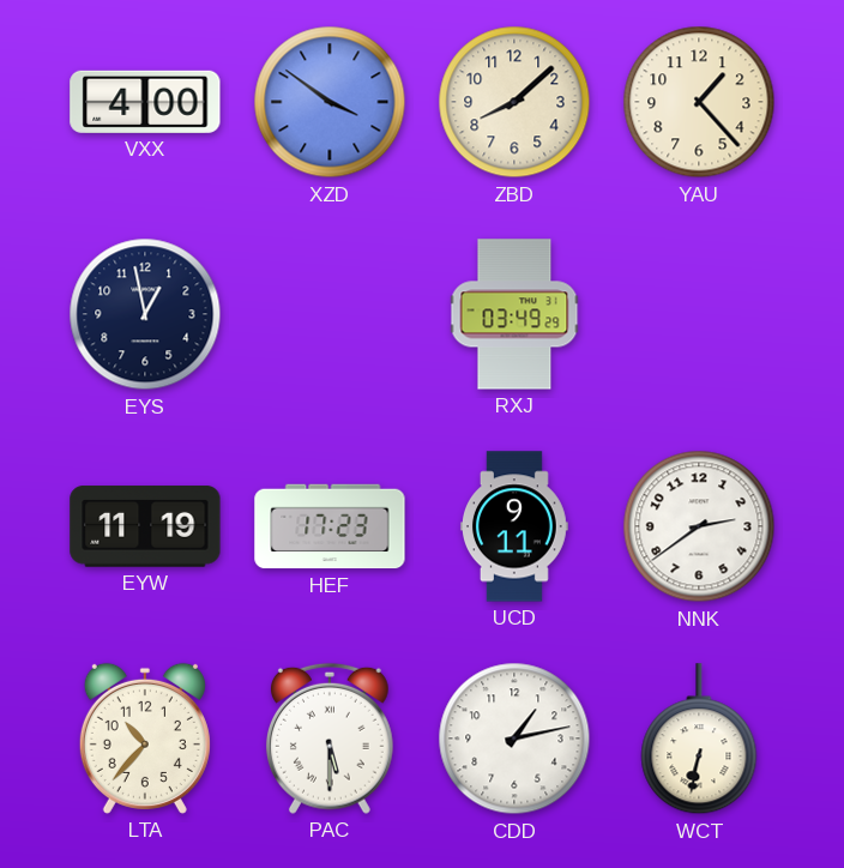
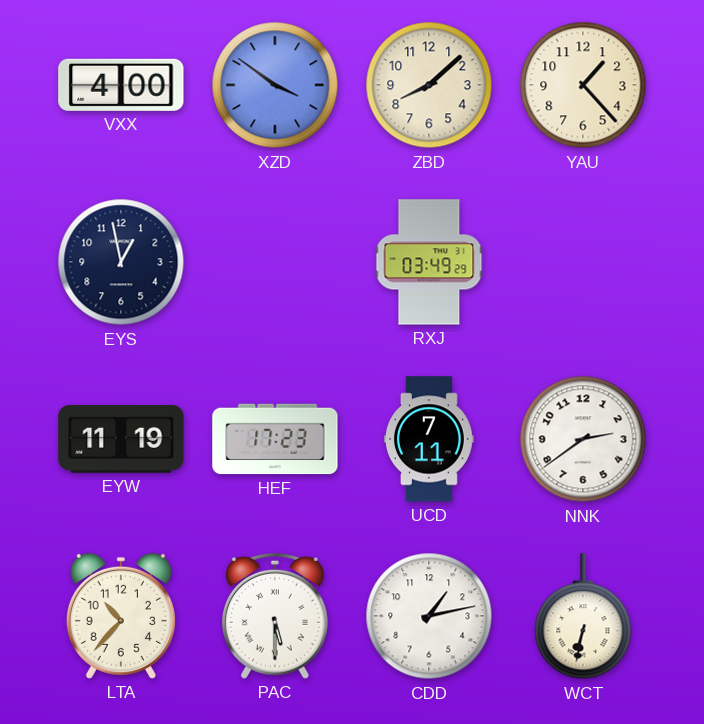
UCD: 9:11 -> 7:11 (429, 439)
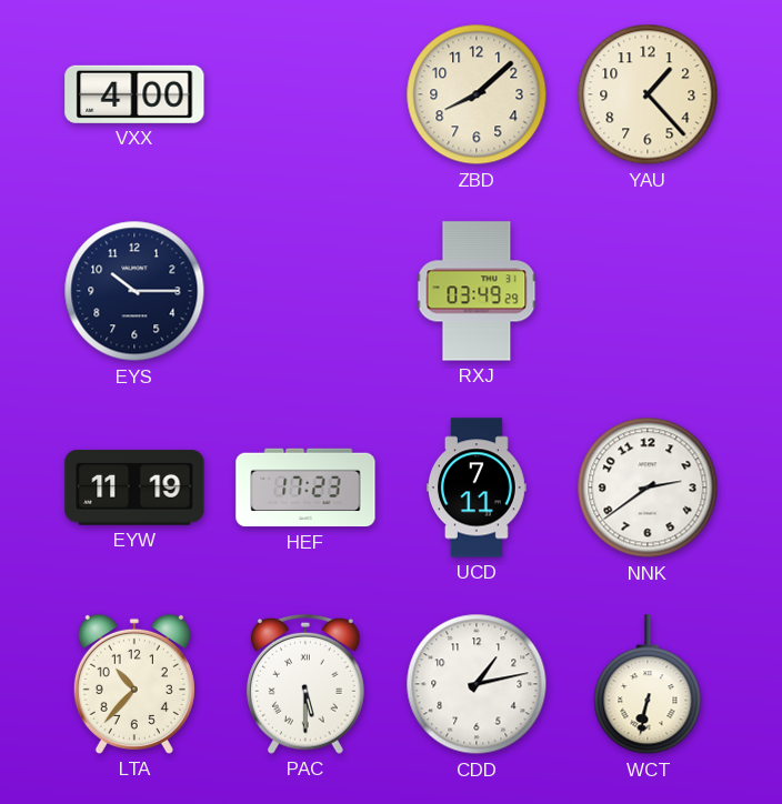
XZD: 3:51 -> none (275, 85)
EYS: 12:58 -> 10:15 (134, 291)
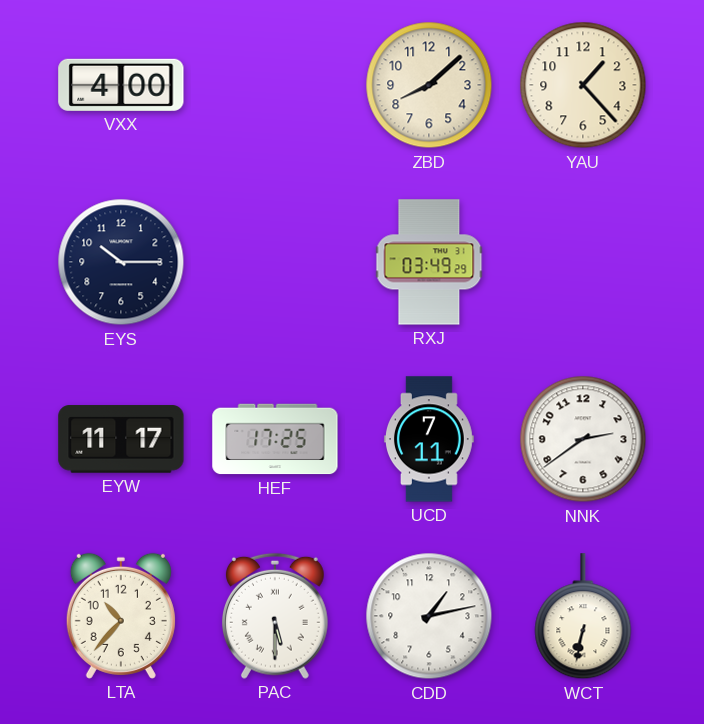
EYW: 11:19 -> 11:17 (121, 439)
HEF: 17:23 -> 17:25 (275, 439)
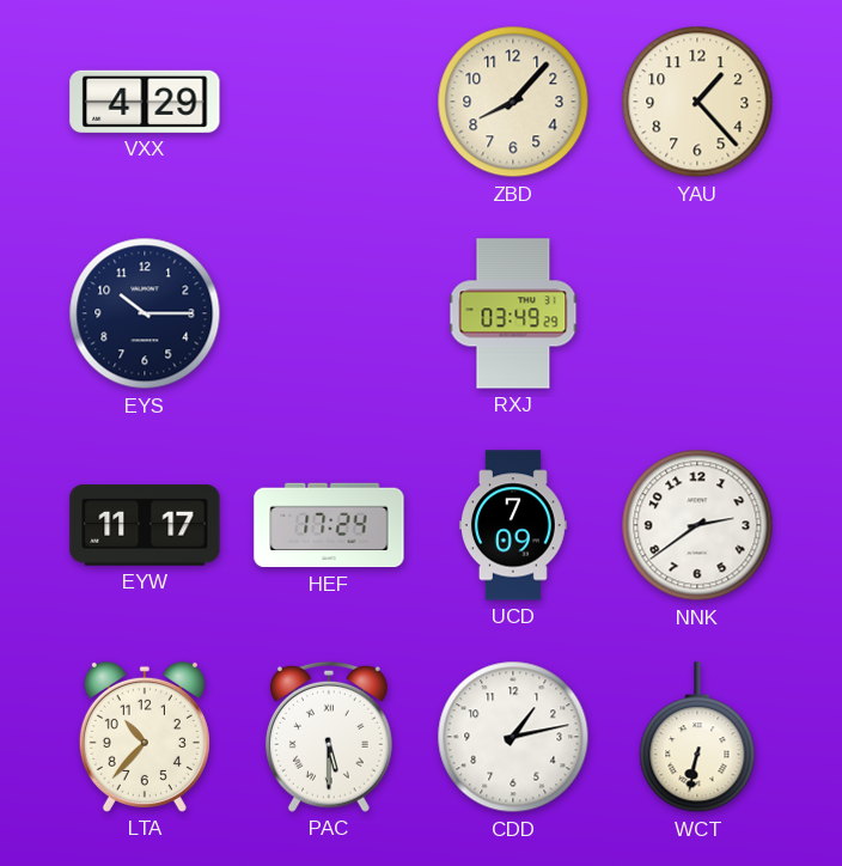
VXX: 4:00 -> 4:29 (145, 102)
ZBD: 8:08 -> 8:07 (513, 102)
HEF: 17:25 -> 17:24 (329, 525)
UCD: 7:11 -> 7:09 (513, 525)
